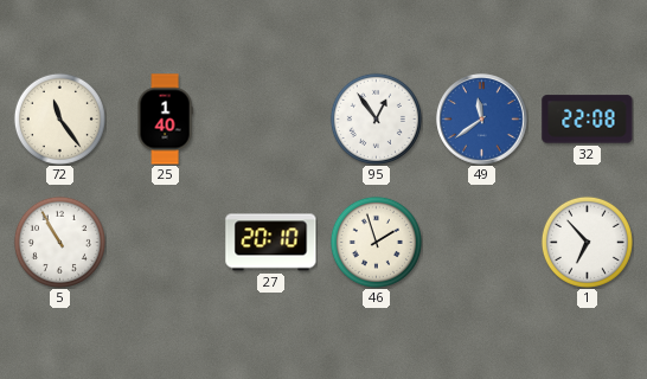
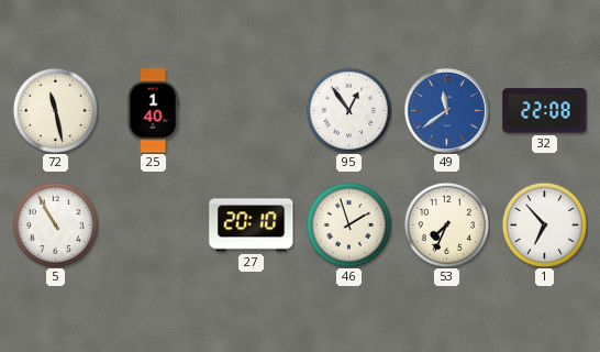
72: 11:24 -> 11:28 (55, 110)
53: none -> 7:34 (446, 224)
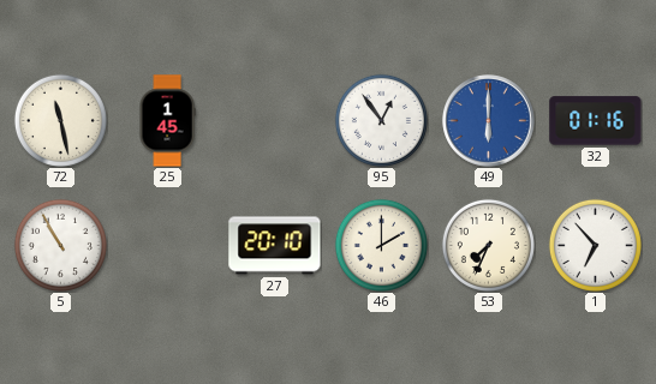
25: 1:40 -> 1:45 (167, 121)
49: 11:39 -> 6:00 (489, 121)
32: 22:08 -> 01:16 (596, 121)
46: 1:57 -> 2:00 (381, 245)
